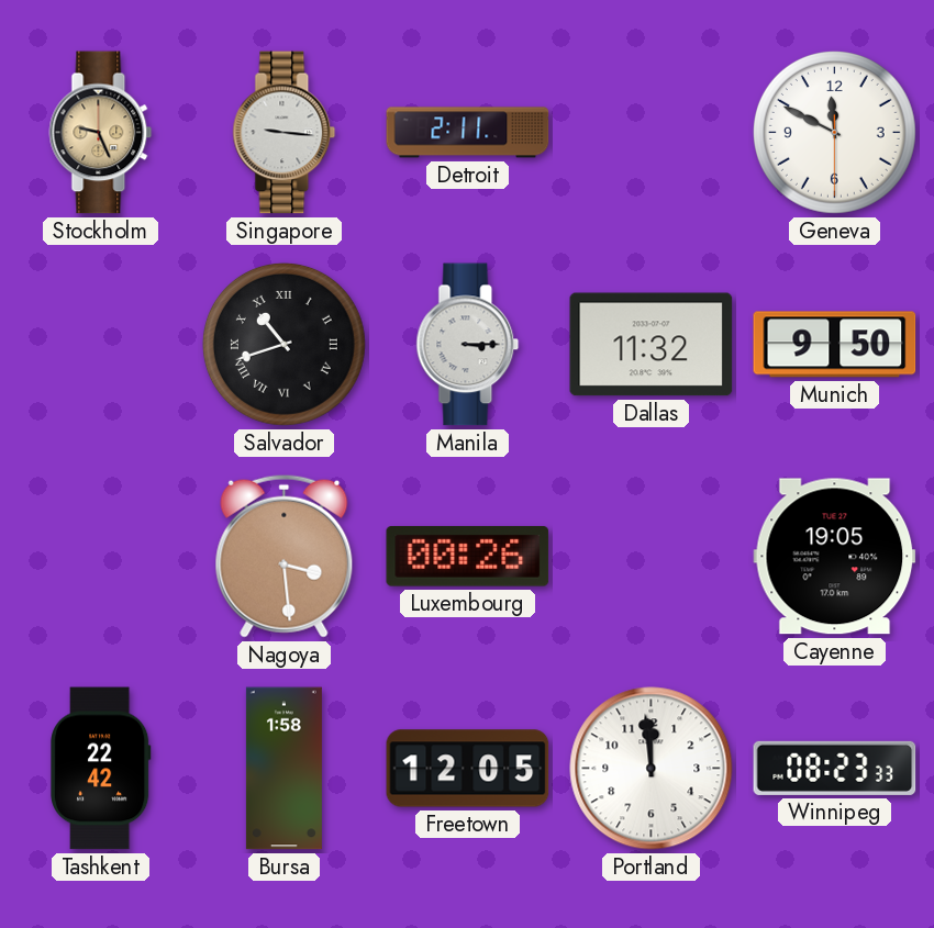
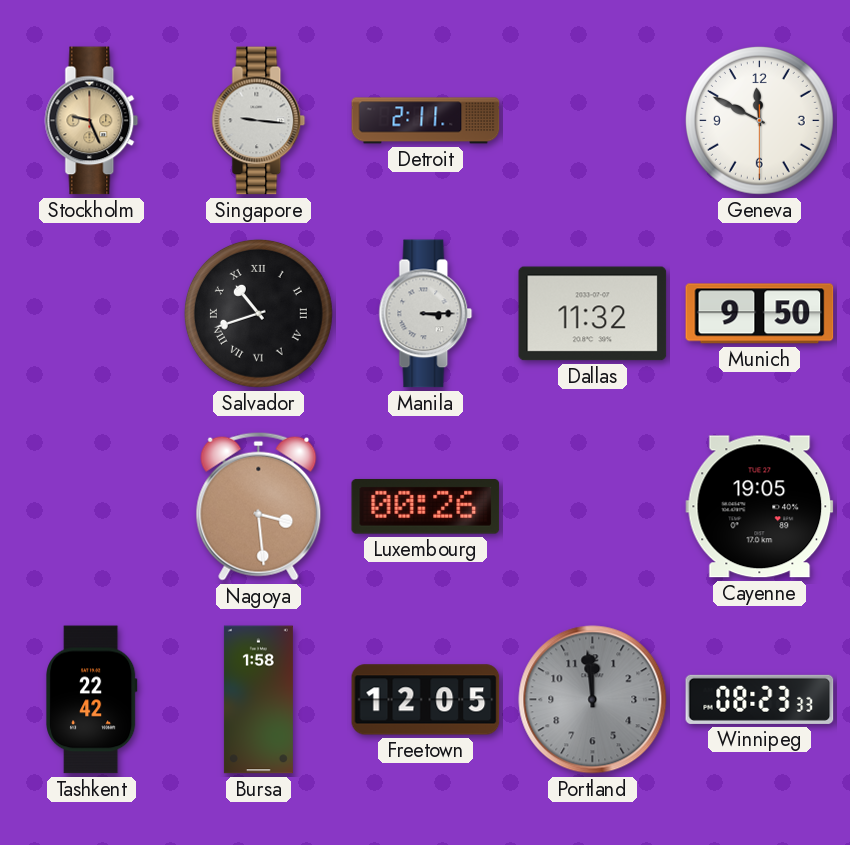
Portland dial: white -> grey (593, 700)
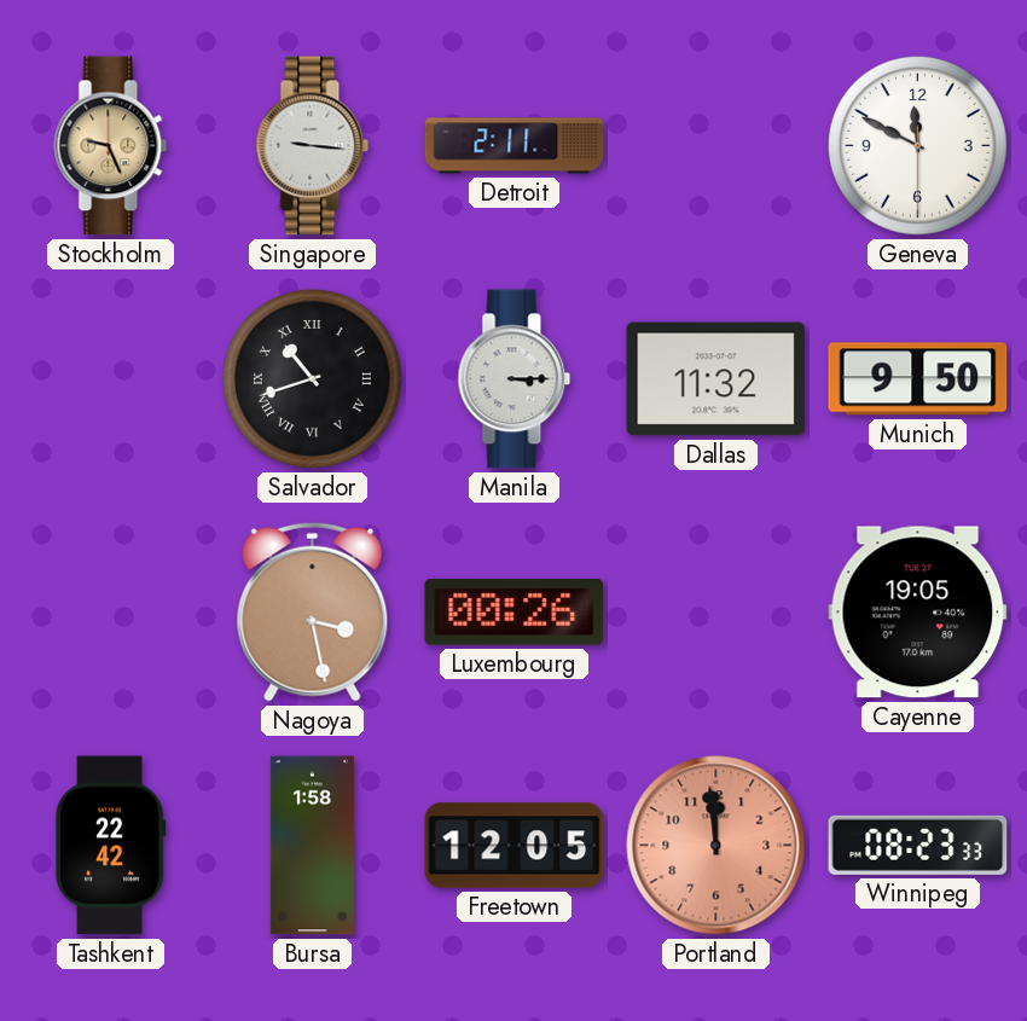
Nagoya: 3:29 -> 3:28 (313, 611)
Portland dial: grey -> salmon (716, 846)
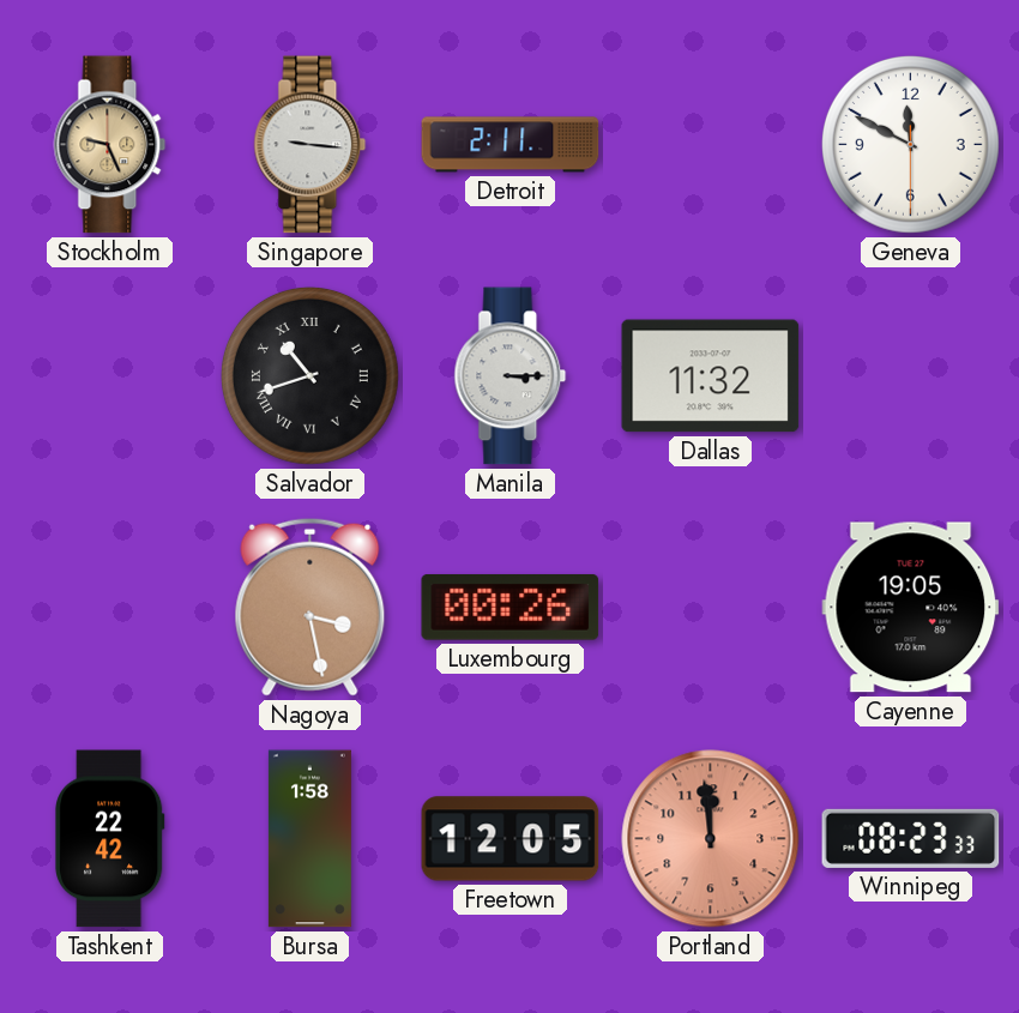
Munich: 9:50 -> none (918, 379)
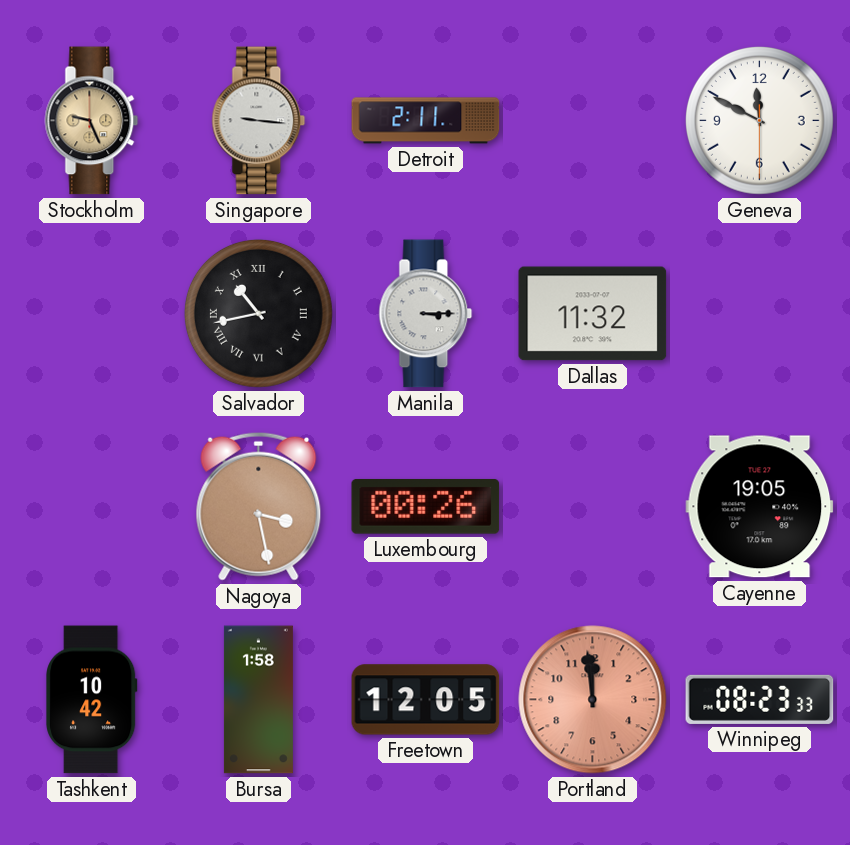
Salvador: 10:42 -> 10:43 (258, 313)
Tashkent: 22:42 -> 10:42 (92, 700)
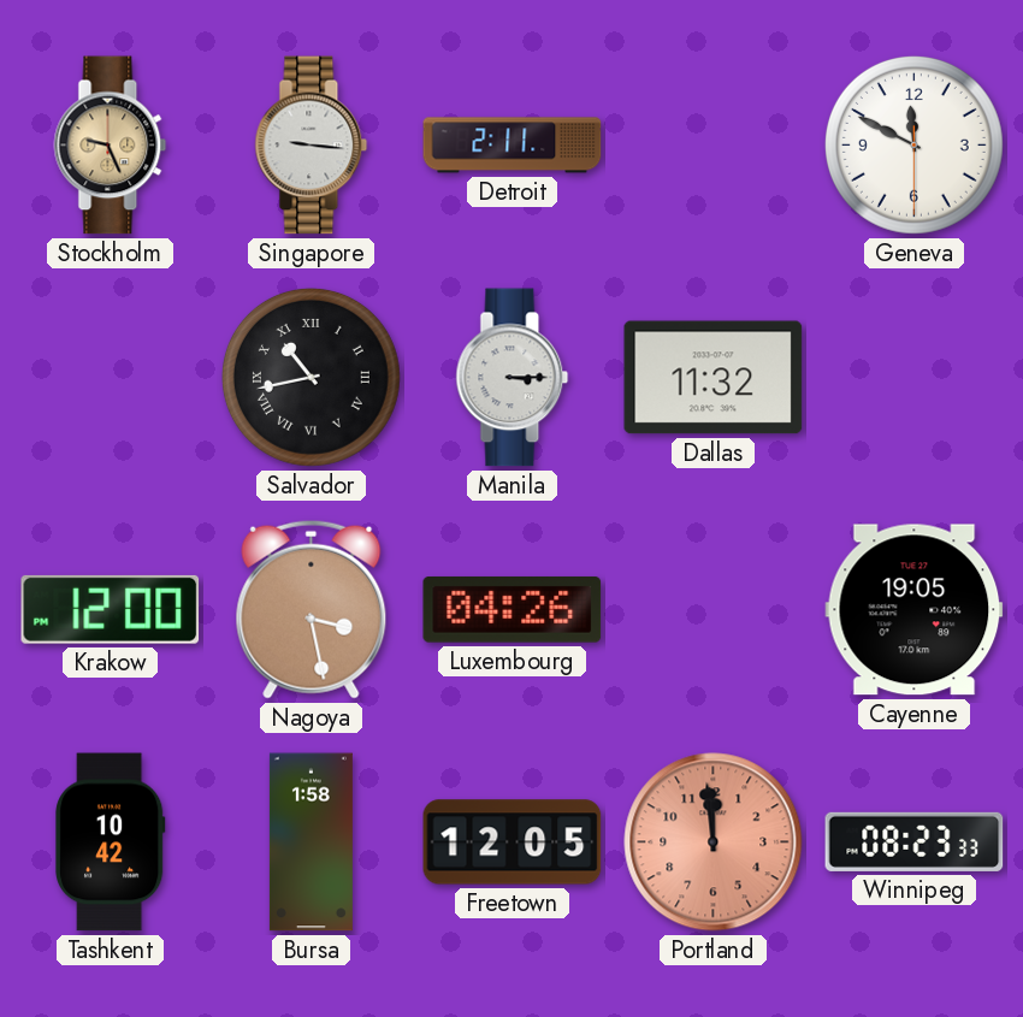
Krakow: none -> 12:00 (111, 609)
Luxembourg: 00:26 -> 04:26 (513, 609)
